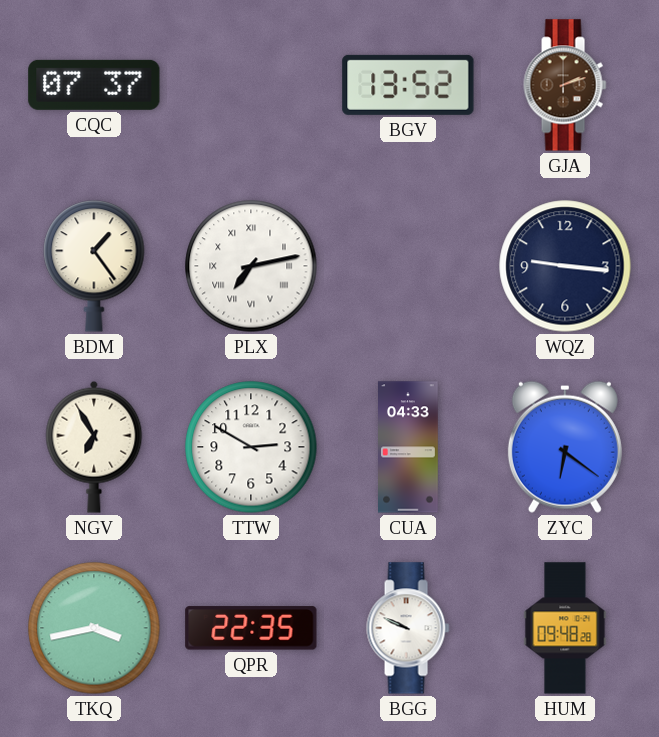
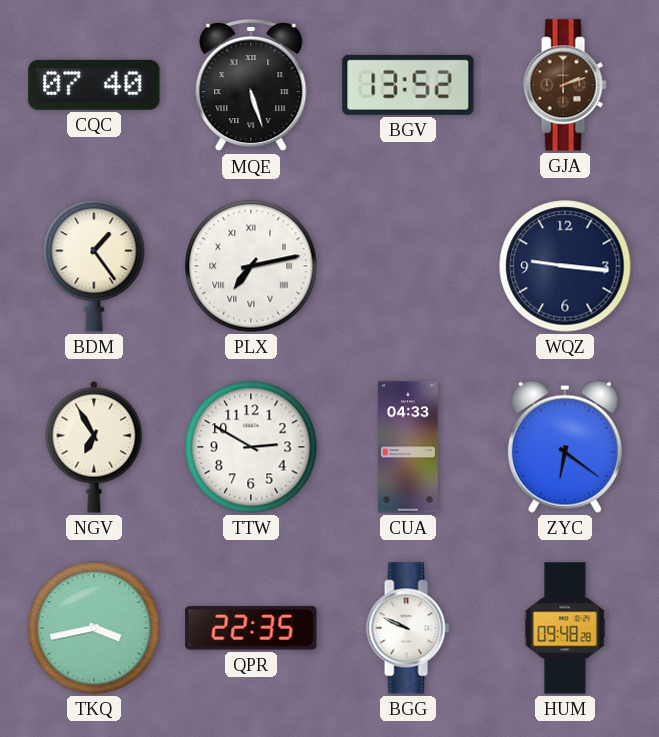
CQC: 07:37 -> 07:40 (94, 85)
MQE: none -> 5:27 (251, 85)
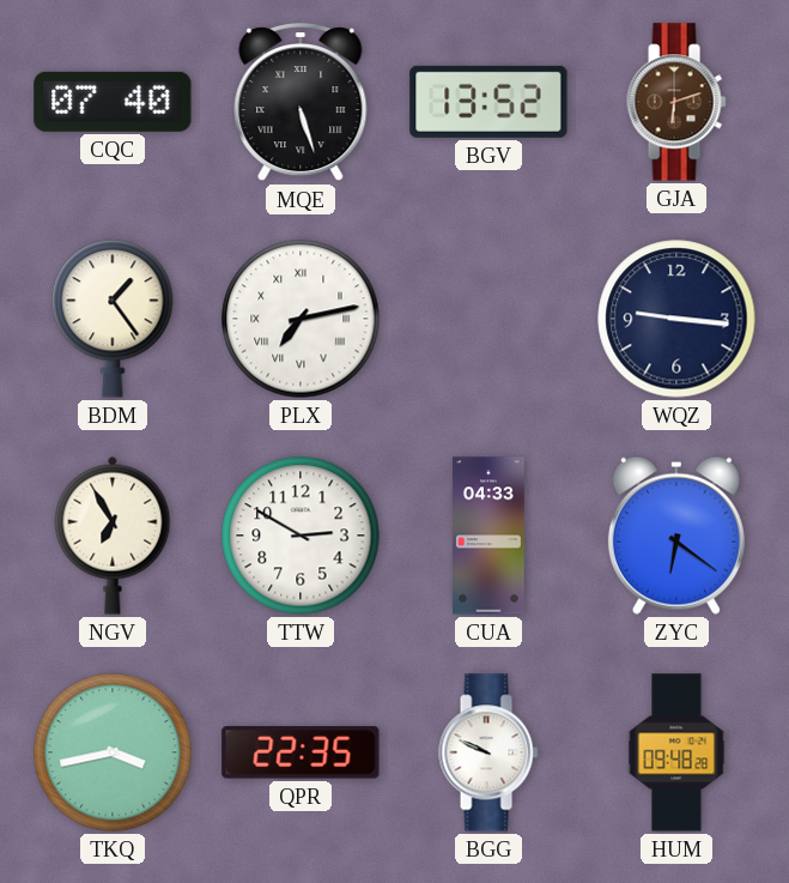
GJA: 2:12 -> 6:12 (676, 102)
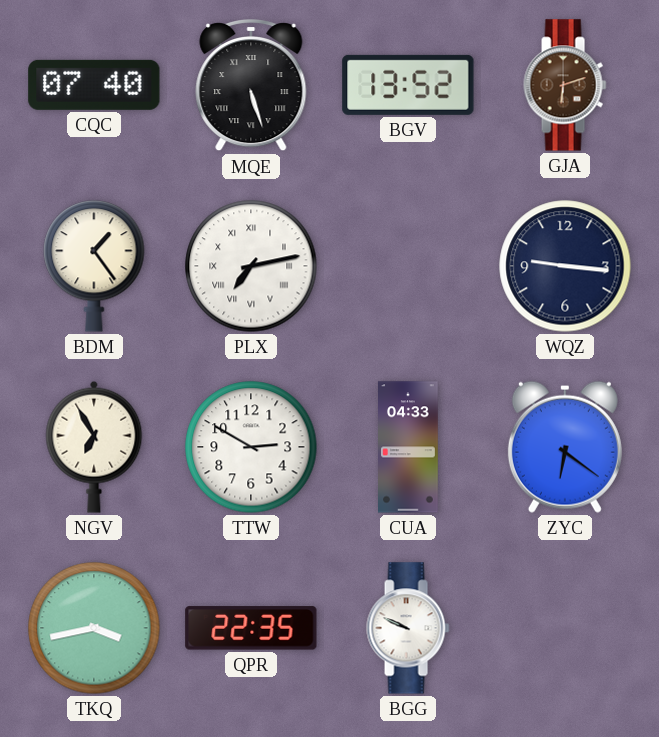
HUM: 09:48 -> none (676, 752)
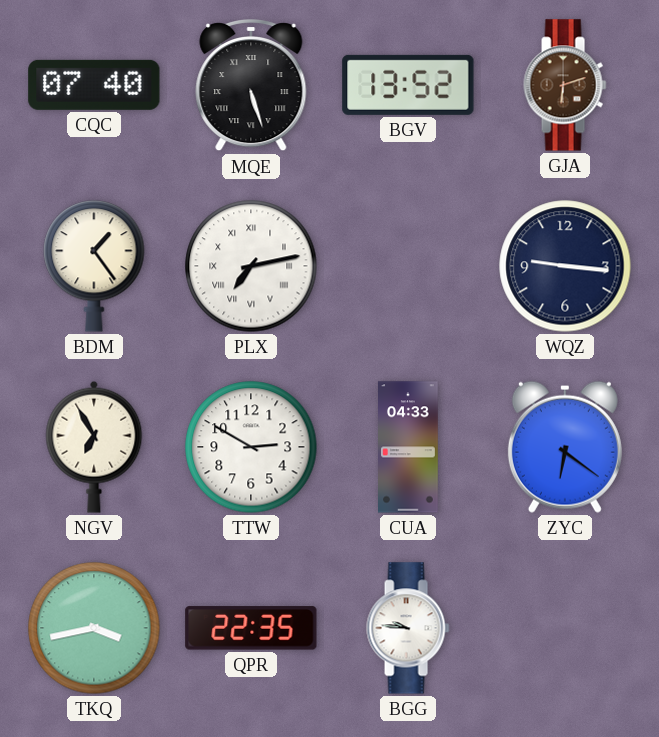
BGG: 9:49 -> 9:46 (408, 628)
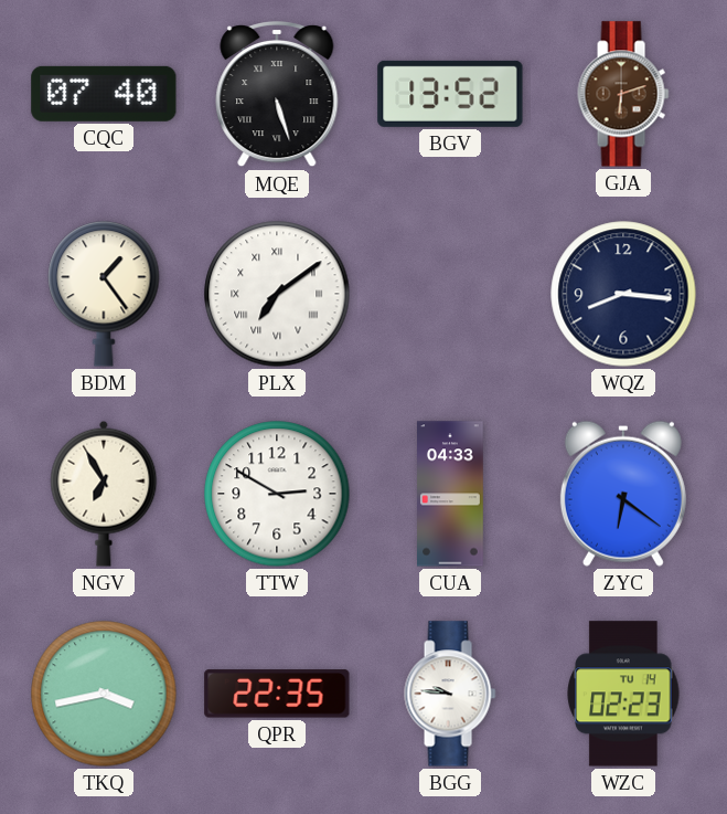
PLX: 7:13 -> 7:09 (277, 294)
WQZ: 9:16 -> 8:16 (623, 294)
WZC: none -> 02:23 (623, 694)
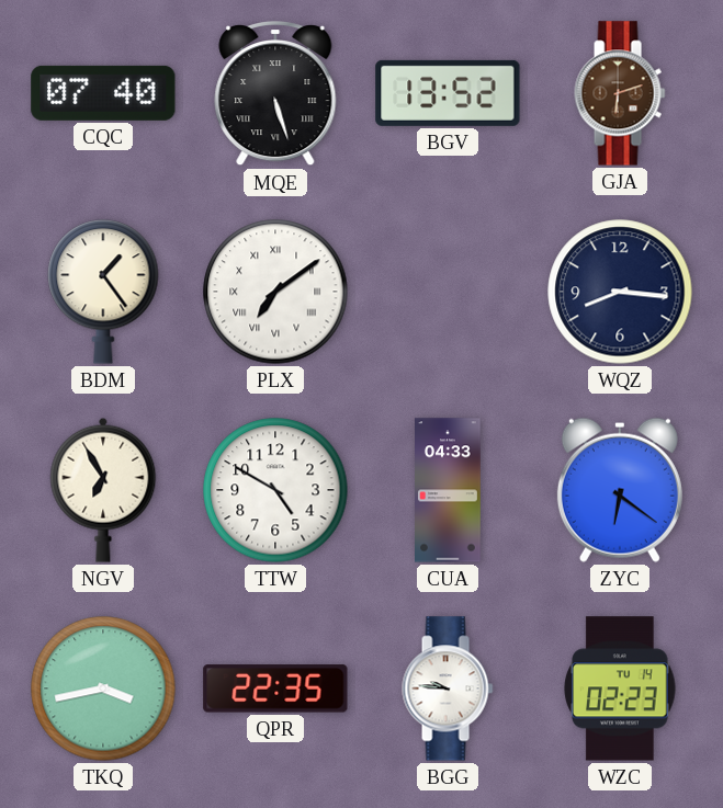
TTW: 2:50 -> 4:50 (275, 490)
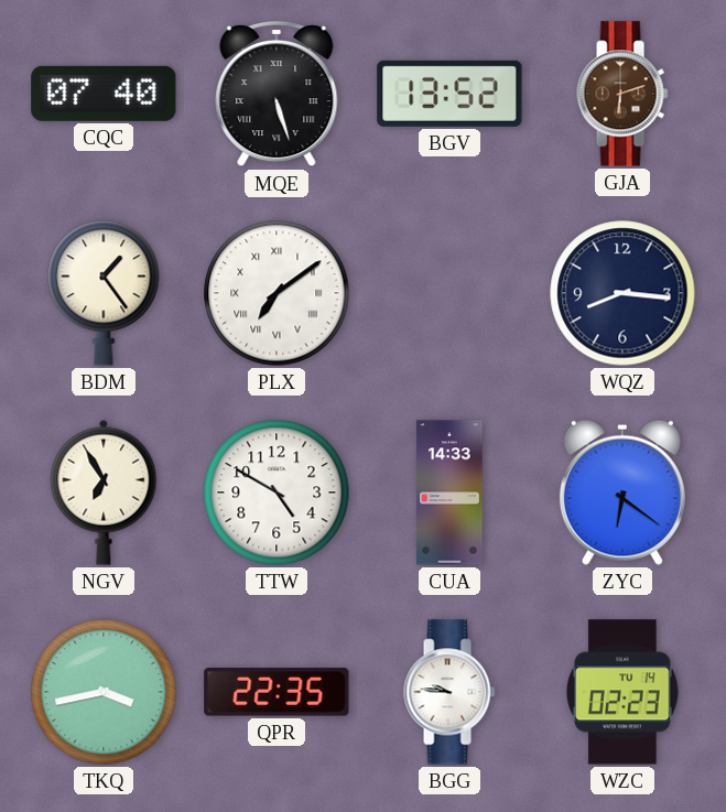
CUA: 04:33 -> 14:33 (449, 492)
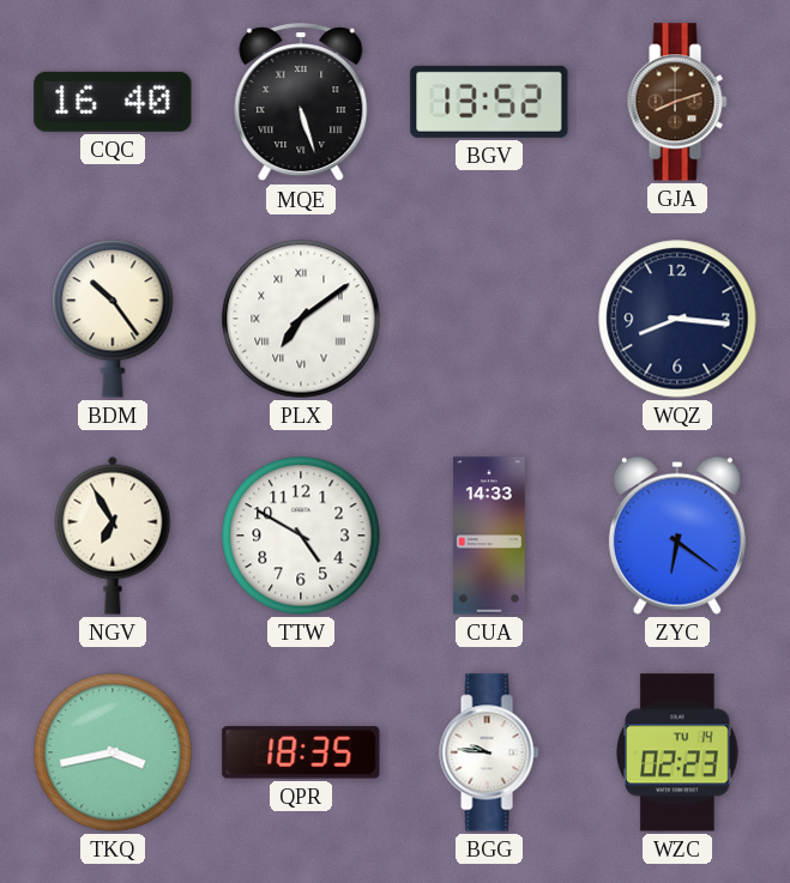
CQC: 07:40 -> 16:40 (113, 102)
GJA: 6:12 -> 8:12 (677, 102)
BDM: 1:24 -> 10:24 (113, 319)
QPR: 22:35 -> 18:35 (301, 752)
